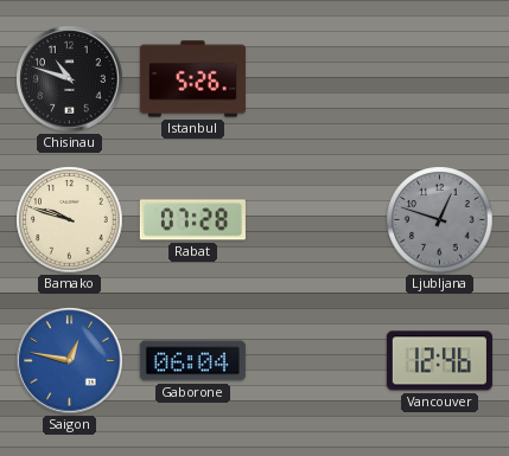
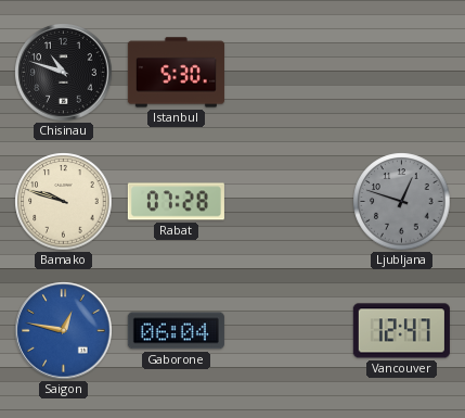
Istanbul: 5:26 -> 5:30 (176, 73)
Vancouver: 12:46 -> 12:47 (401, 331)
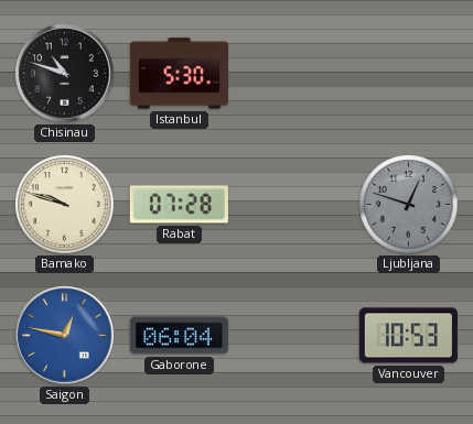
Vancouver: 12:47 -> 10:53 (408, 336)
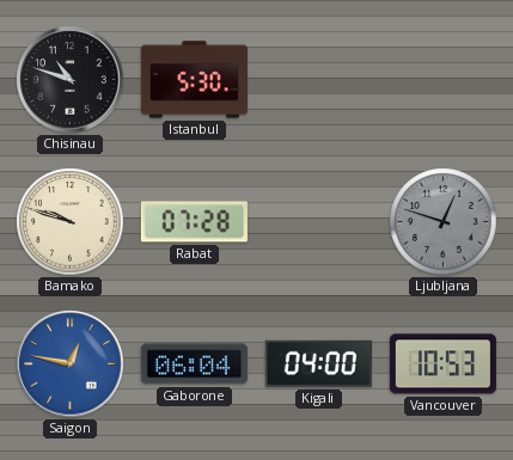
Kigali: none -> 04:00 (318, 363)
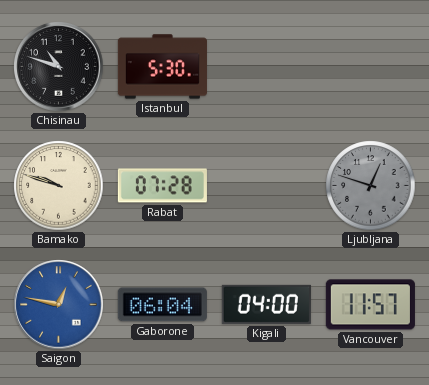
Vancouver: 10:53 -> 11:57 (370, 305)
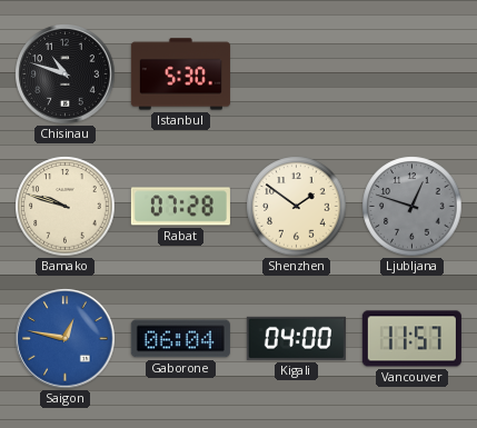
Shenzhen: none -> 1:51 (297, 207)
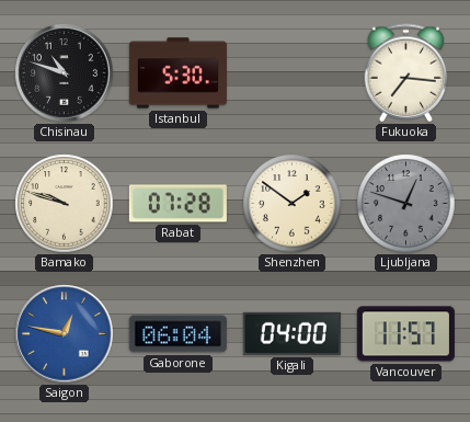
Fukuoka: none -> 7:16 (406, 73)
